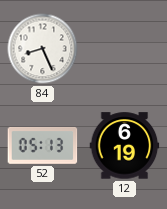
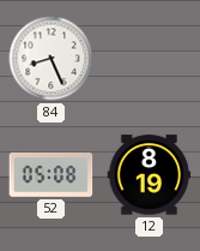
52: 05:13 -> 05:08 (51, 174)
12: 6:19 -> 8:19 (150, 175)
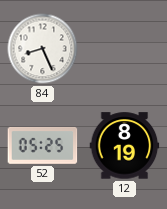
52: 05:08 -> 05:25 (43, 145)
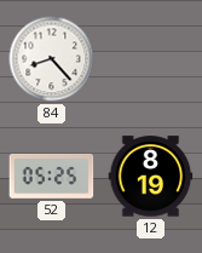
84: 8:26 -> 8:23 (52, 59)
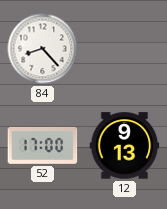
52: 05:25 -> 17:00 (43, 145)
12: 8:19 -> 9:13 (125, 146)
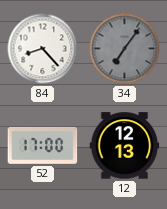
34: none -> 7:06 (125, 49)
12: 9:13 -> 12:13 (125, 146)
